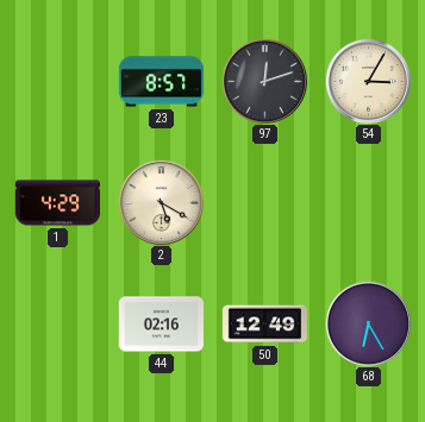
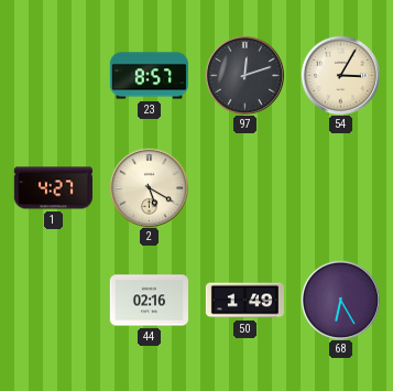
1: 4:29 -> 4:27 (53, 188)
50: 12:49 -> 1:49 (244, 301)
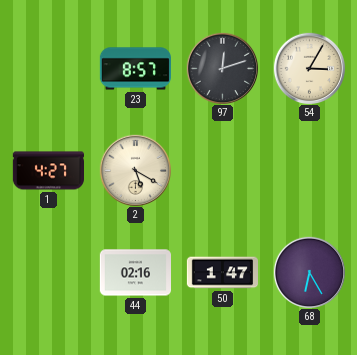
50: 1:49 -> 1:47 (222, 273)
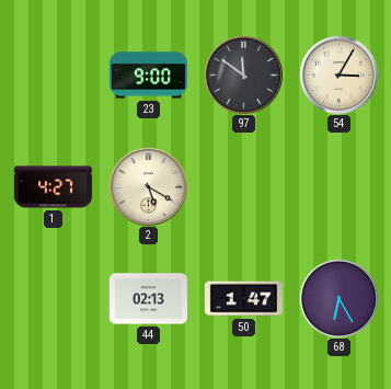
23: 8:57 -> 9:00 (148, 76)
97: 12:12 -> 11:51 (243, 75)
44: 02:16 -> 02:13 (148, 299)
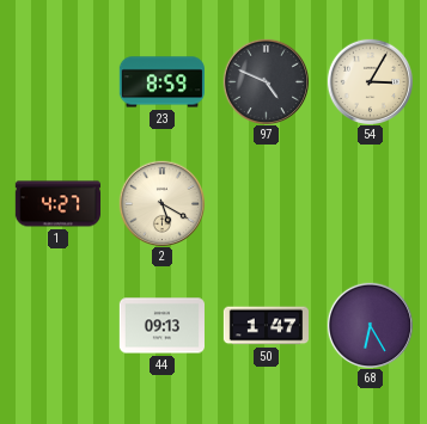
23: 9:00 -> 8:59 (161, 82)
97: 11:51 -> 4:49 (266, 81)
44: 02:13 -> 09:13 (161, 326)
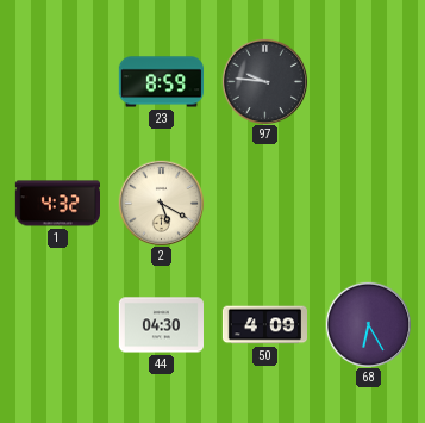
97: 4:49 -> 9:46 (264, 81)
54: 3:05 -> none (370, 81)
1: 4:27 -> 4:32 (57, 204)
44: 09:13 -> 04:30 (161, 325)
50: 1:47 -> 4:09 (264, 325)
